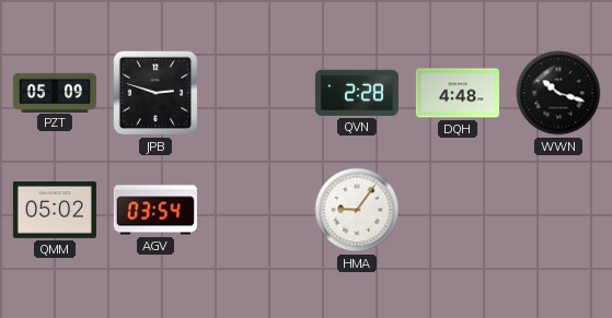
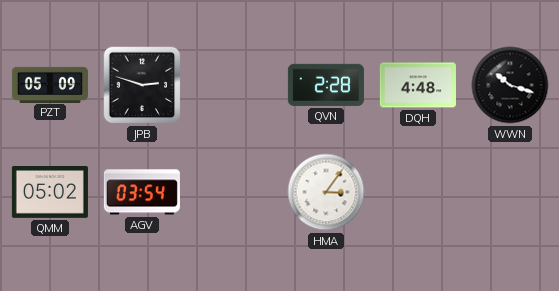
HMA: 9:06 -> 3:06 (326, 192)
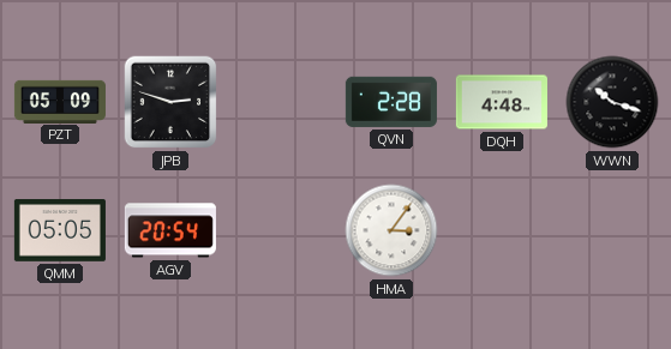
QMM: 05:02 -> 05:05 (60, 231)
AGV: 03:54 -> 20:54 (170, 230)
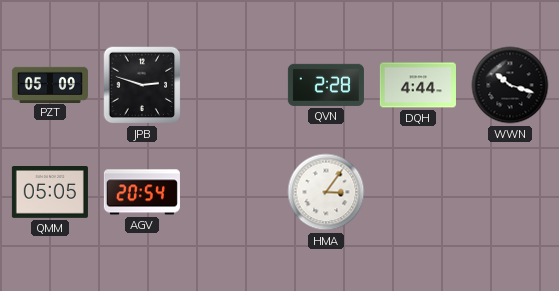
DQH: 4:48 -> 4:44 (418, 85)
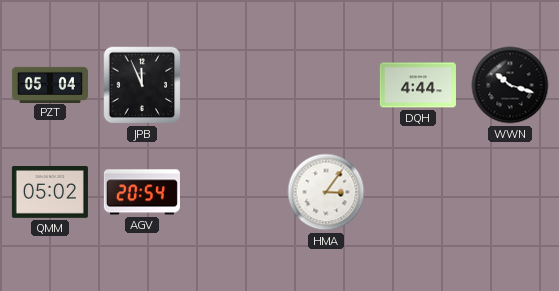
PZT: 05:09 -> 05:04 (50, 84)
JPB: 2:48 -> 11:56 (142, 85)
QVN: 2:28 -> none (326, 85)
QMM: 05:05 -> 05:02 (50, 193)
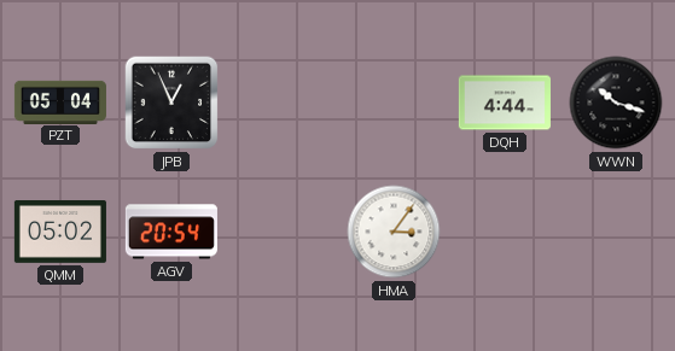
JPB: 11:56 -> 12:56 (171, 103)
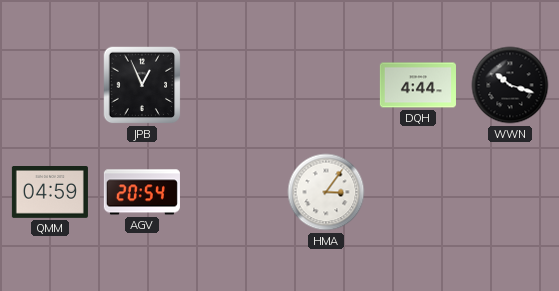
PZT: 05:04 -> none (60, 101)
QMM: 05:02 -> 04:59 (50, 193)
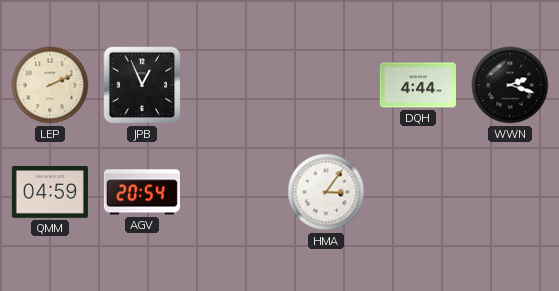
LEP: none -> 2:11 (50, 85)
WWN: 10:18 -> 2:18 (510, 85)
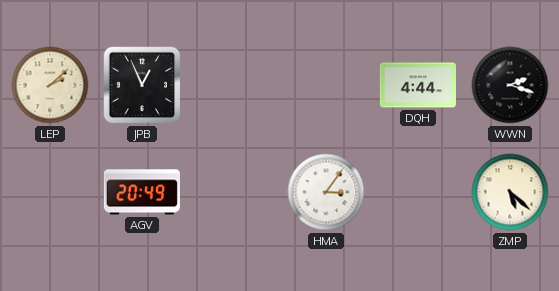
LEP: 2:11 -> 2:08 (50, 85)
QMM: 04:59 -> none (50, 193)
AGV: 20:54 -> 20:49 (142, 192)
ZMP: none -> 5:22 (510, 192)
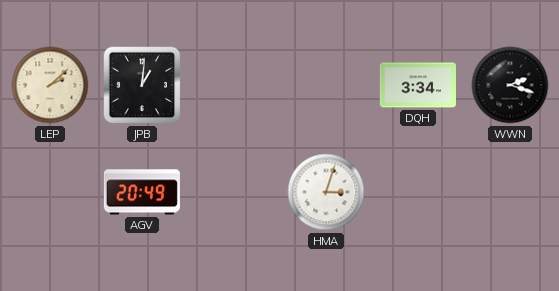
JPB: 12:56 -> 1:01 (142, 85)
DQH: 4:44 -> 3:34 (418, 85)
HMA: 3:06 -> 3:03 (326, 192)
ZMP: 5:22 -> none (510, 192)
